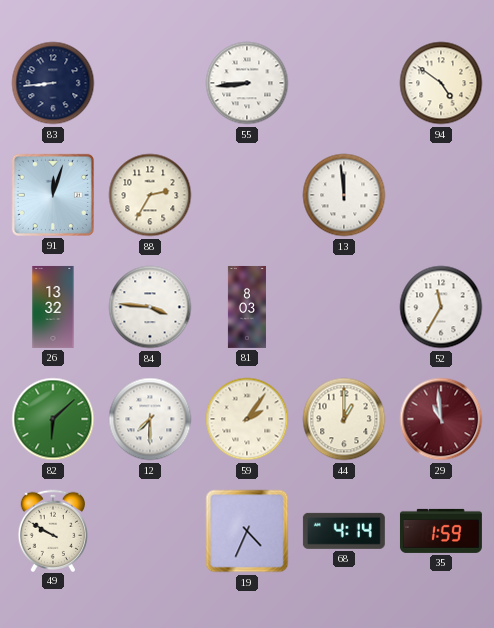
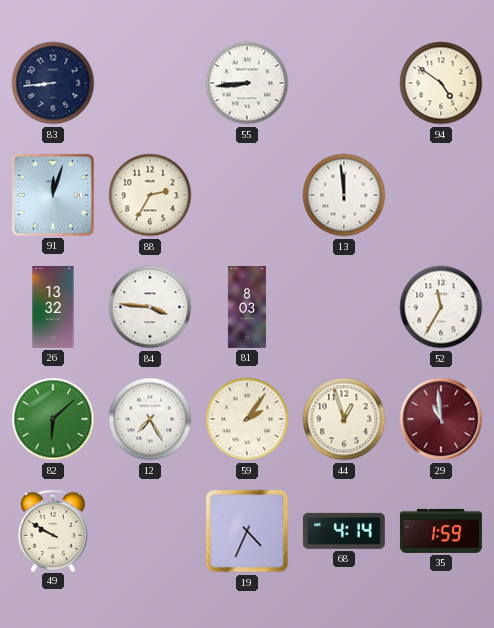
12: 7:30 -> 7:25 (150, 419)
44: 1:00 -> 12:57 (344, 419)
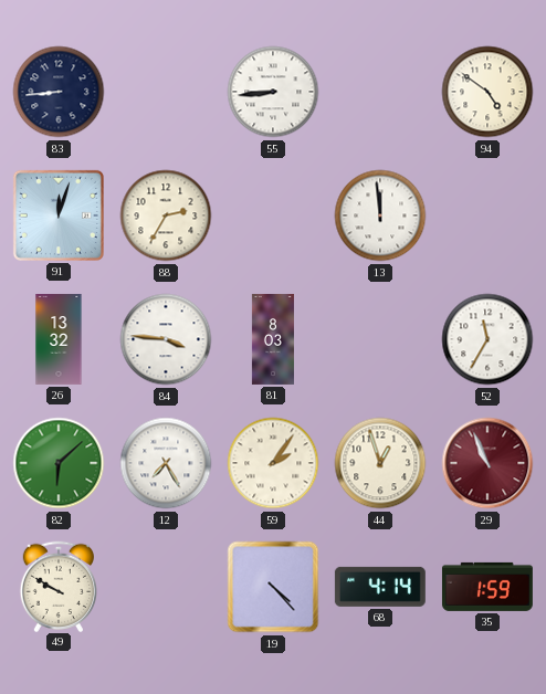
29: 10:59 -> 10:56 (487, 463)
19: 4:34 -> 4:23 (273, 587)
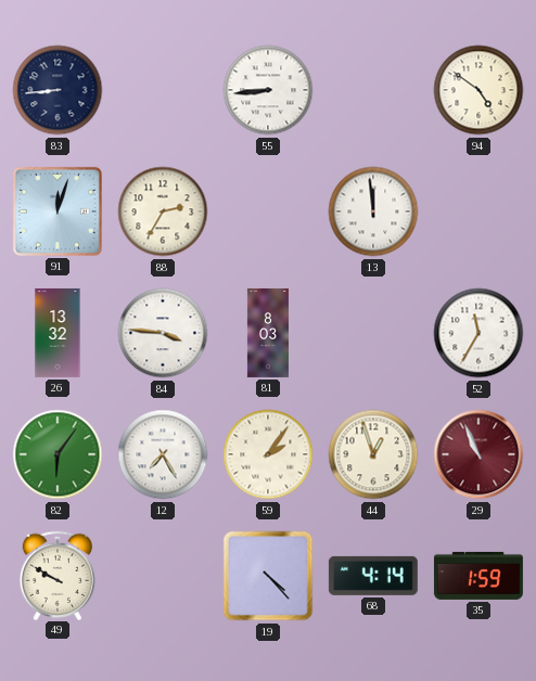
82: 6:08 -> 6:06 (58, 454)
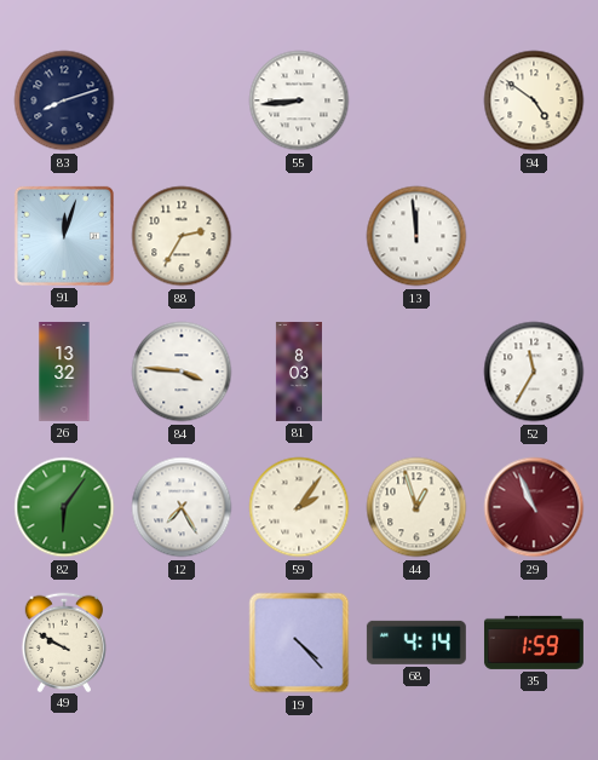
83: 8:44 -> 8:12 (64, 100)
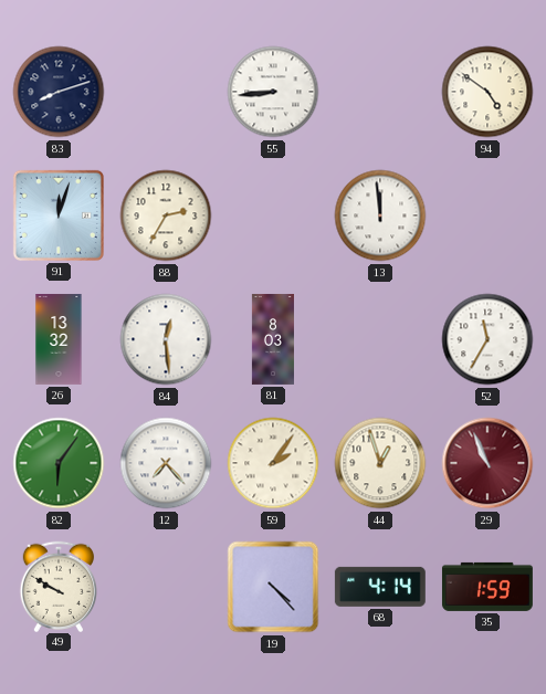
84: 3:46 -> 12:29 (166, 339)
12: 7:25 -> 7:23 (166, 463)
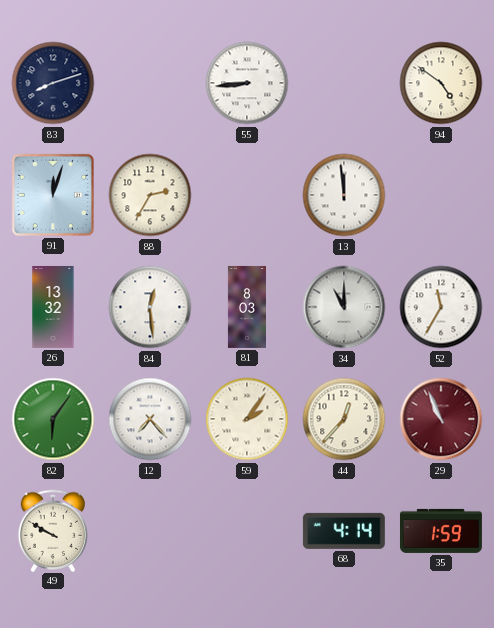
34: none -> 11:00 (344, 307)
44: 12:57 -> 12:37 (344, 419)
19: 4:23 -> none (273, 587)
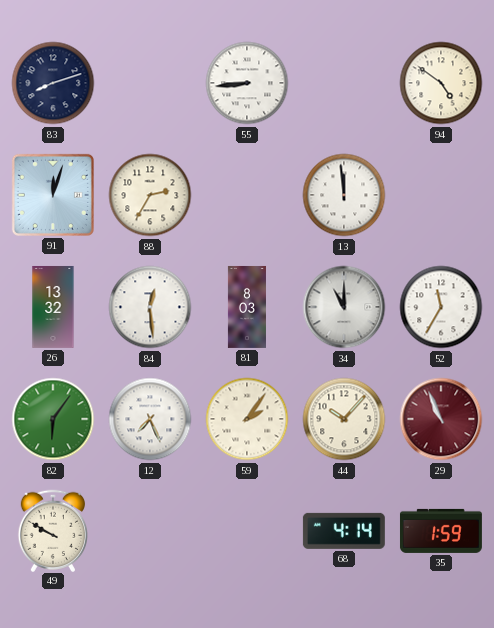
12: 7:23 -> 7:26 (150, 419)
44: 12:37 -> 10:07 (344, 419)
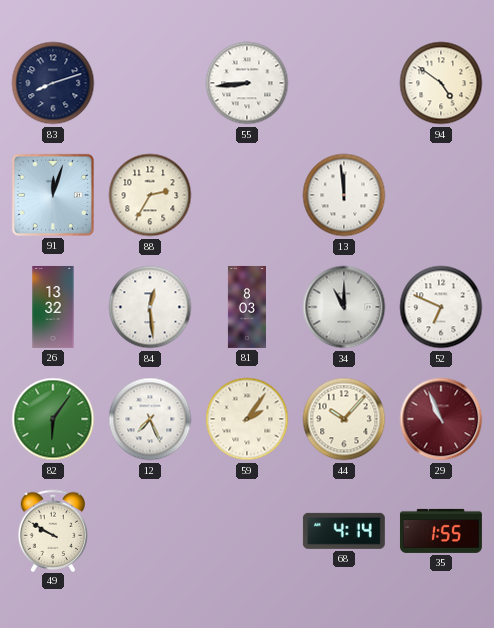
52: 11:35 -> 6:49 (441, 307)
35: 1:59 -> 1:55 (441, 531)
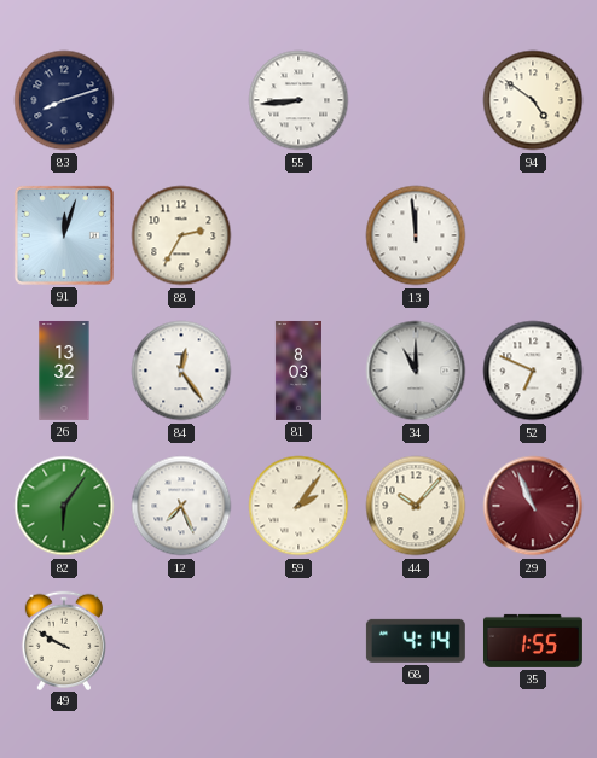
84: 12:29 -> 12:24 (181, 371)
